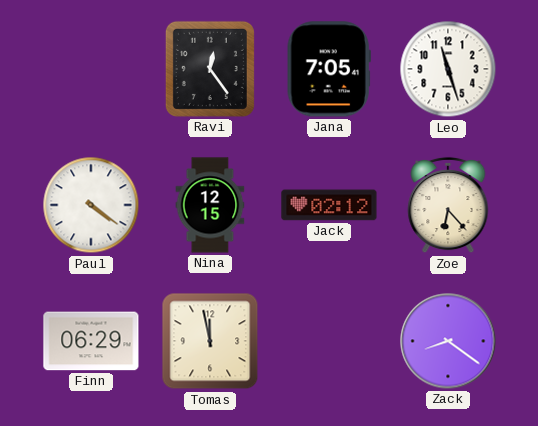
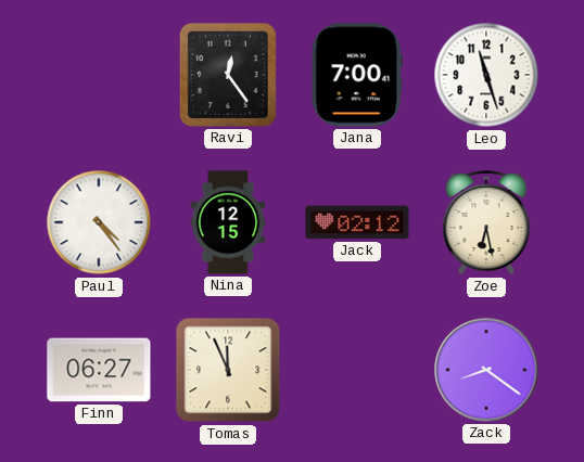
Jana: 7:05 -> 7:00 (357, 75)
Paul: 4:21 -> 4:24 (99, 222)
Zoe: 6:23 -> 6:28 (486, 222)
Finn: 06:29 -> 06:27 (99, 370)
Tomas: 11:58 -> 11:56 (228, 370)
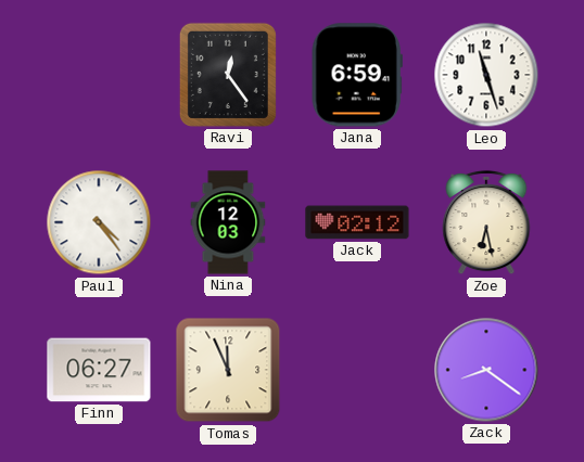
Jana: 7:00 -> 6:59 (357, 75)
Nina: 12:15 -> 12:03 (228, 222)
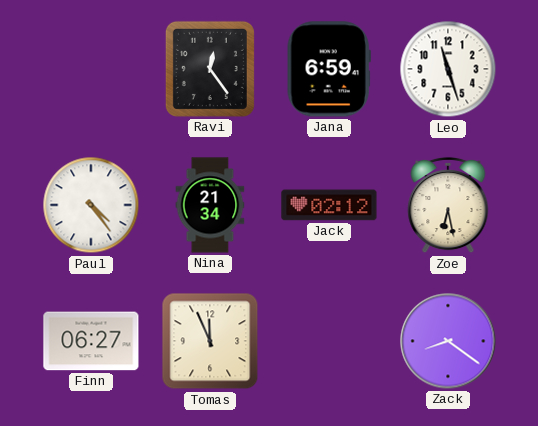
Nina: 12:03 -> 21:34 (210, 205)
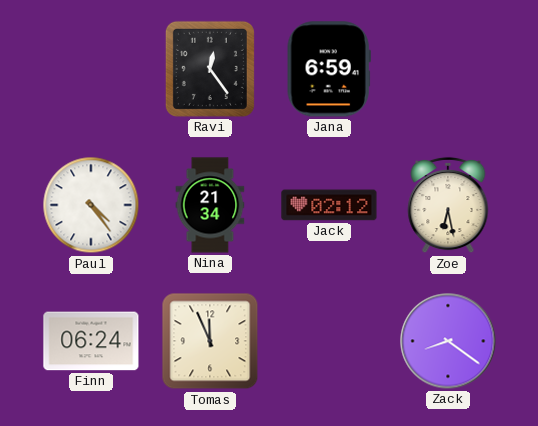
Leo: 11:27 -> none (448, 69)
Finn: 06:27 -> 06:24 (91, 341)
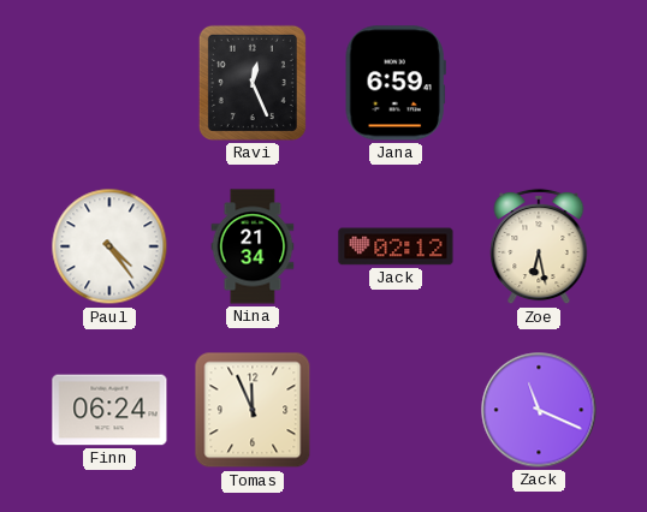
Ravi: 12:24 -> 12:26 (253, 83)
Zack: 8:21 -> 11:19 (539, 410)
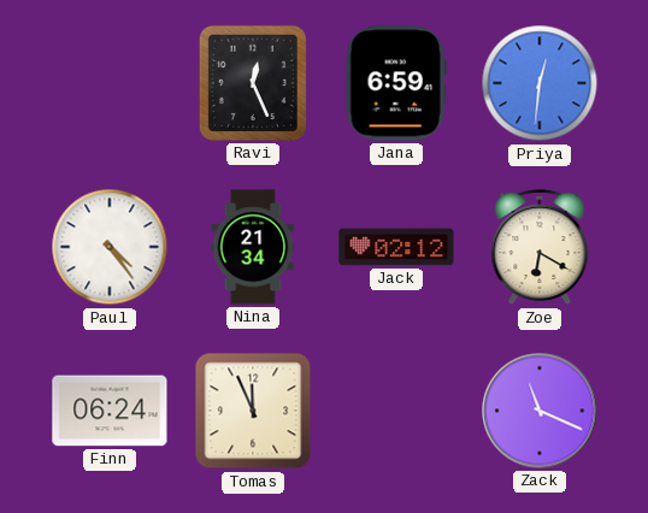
Priya: none -> 12:31 (540, 83)
Zoe: 6:28 -> 6:20 (540, 247)
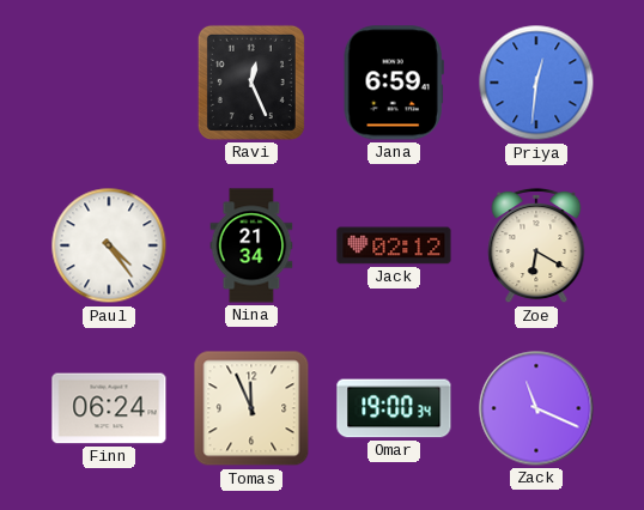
Omar: none -> 19:00 (394, 408)
